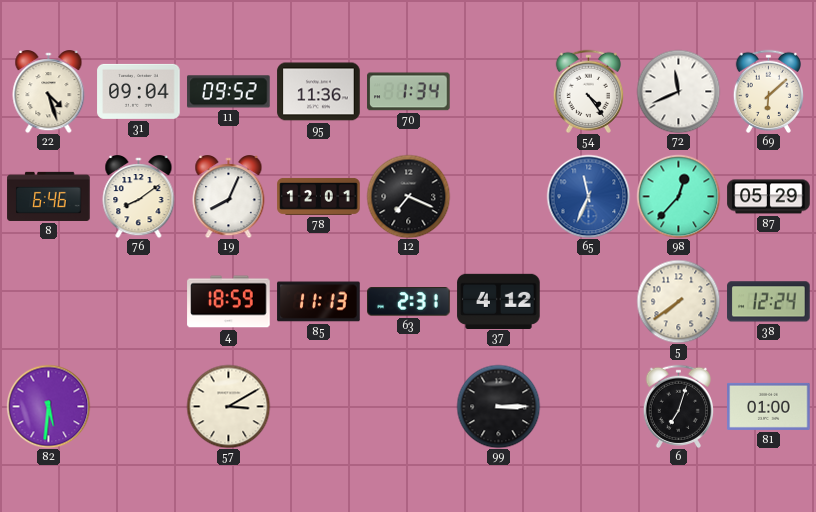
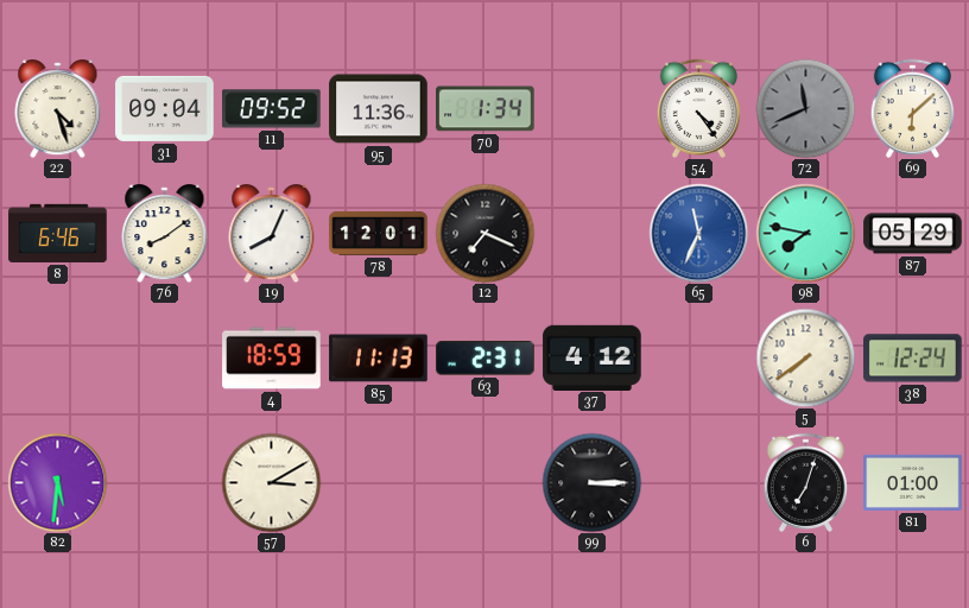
72 dial: white -> grey (805, 108)
98: 12:37 -> 7:47 (805, 233)
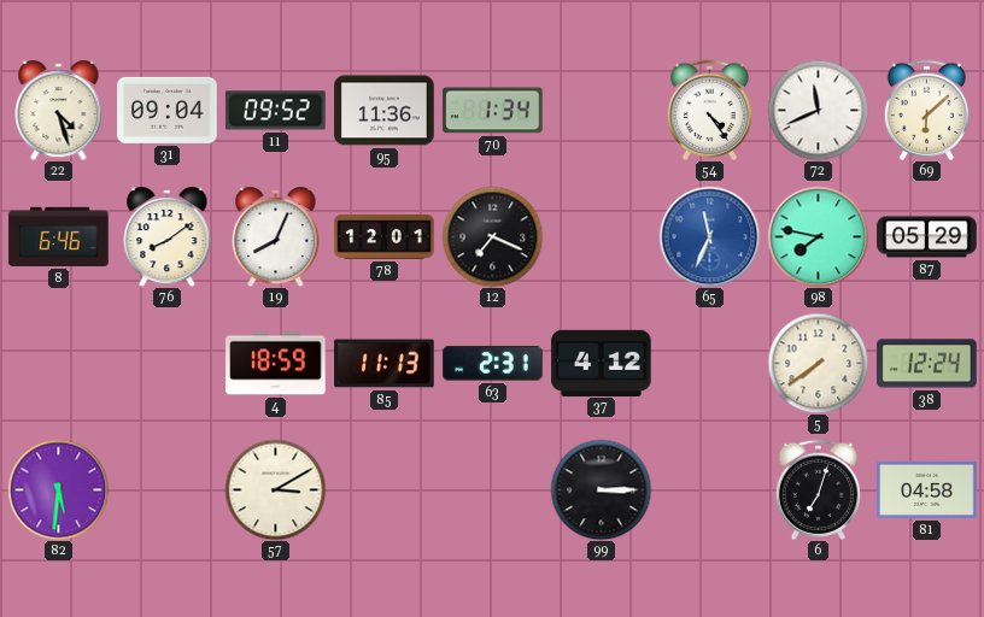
72 dial: grey -> white (818, 110)
81: 01:00 -> 04:58 (927, 489)
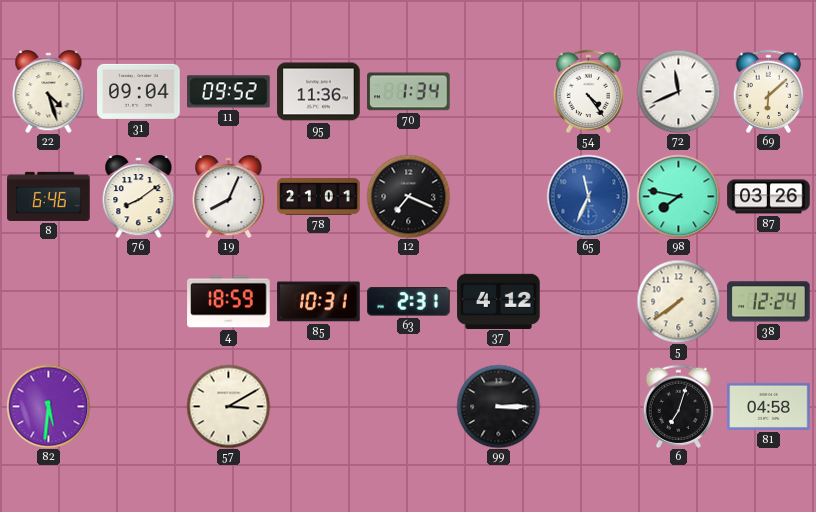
78: 12:01 -> 21:01 (319, 196)
87: 05:29 -> 03:26 (769, 197)
85: 11:13 -> 10:31 (319, 302)
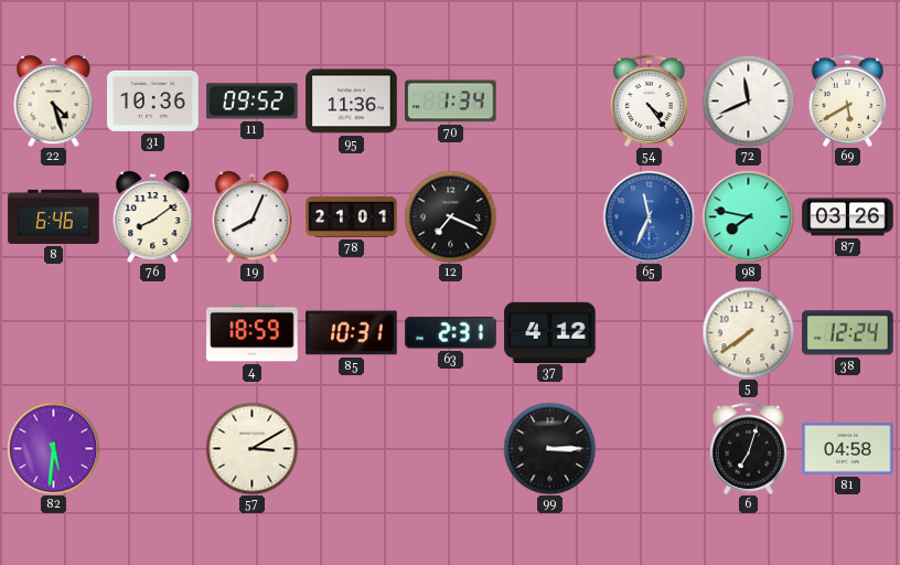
31: 09:04 -> 10:36 (153, 100)
69: 6:08 -> 5:40 (847, 100)
